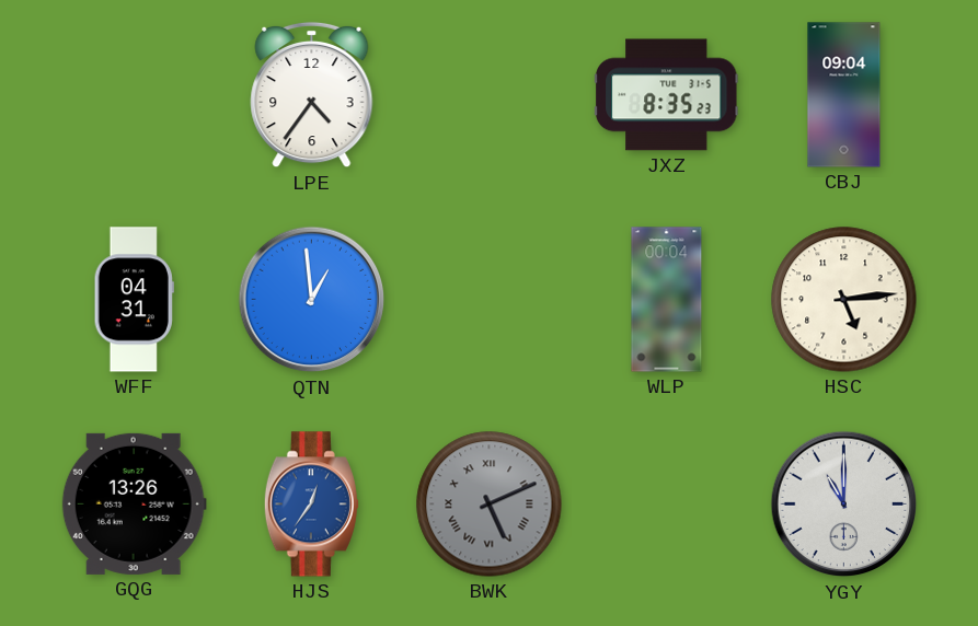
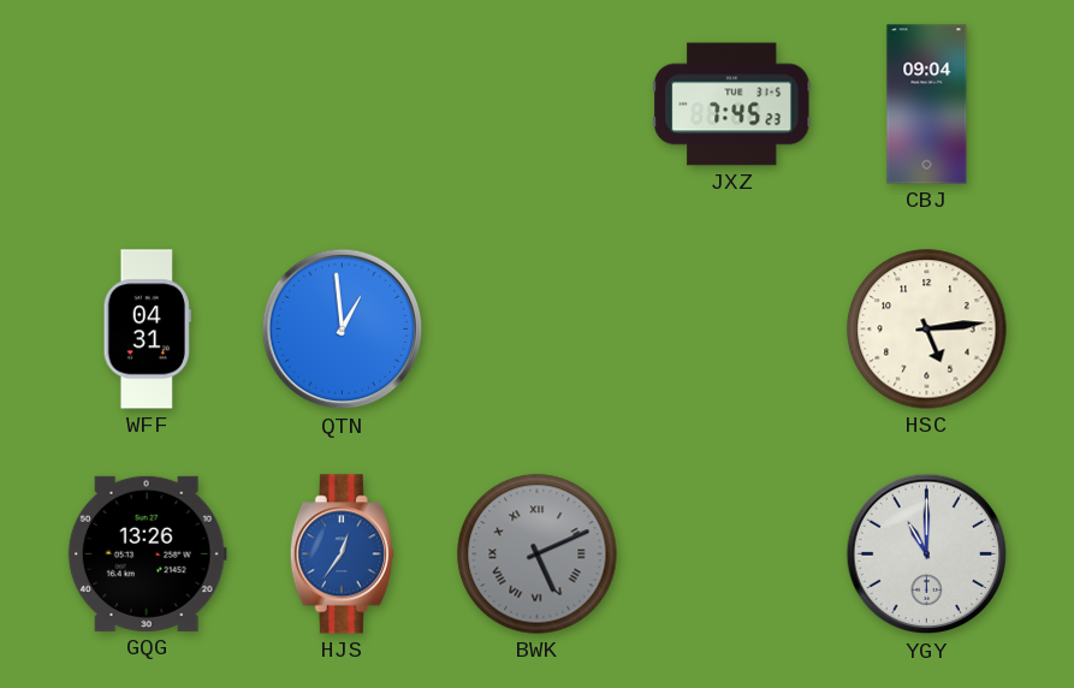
LPE: 4:36 -> none (312, 95)
JXZ: 8:35 -> 7:45 (732, 105)
WLP: 00:04 -> none (667, 300)
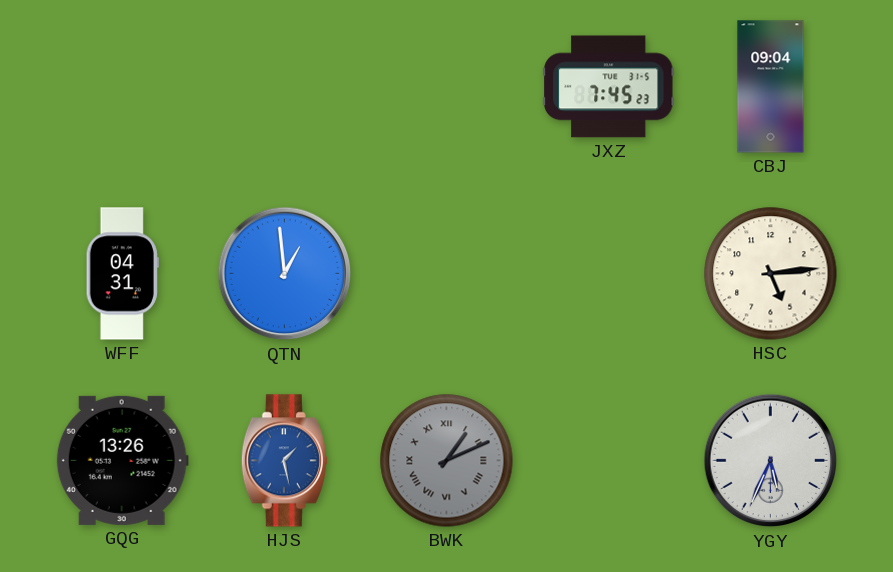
HJS: 12:36 -> 1:28 (284, 461)
BWK: 5:11 -> 1:11 (447, 461)
YGY: 11:00 -> 5:34 (771, 461)
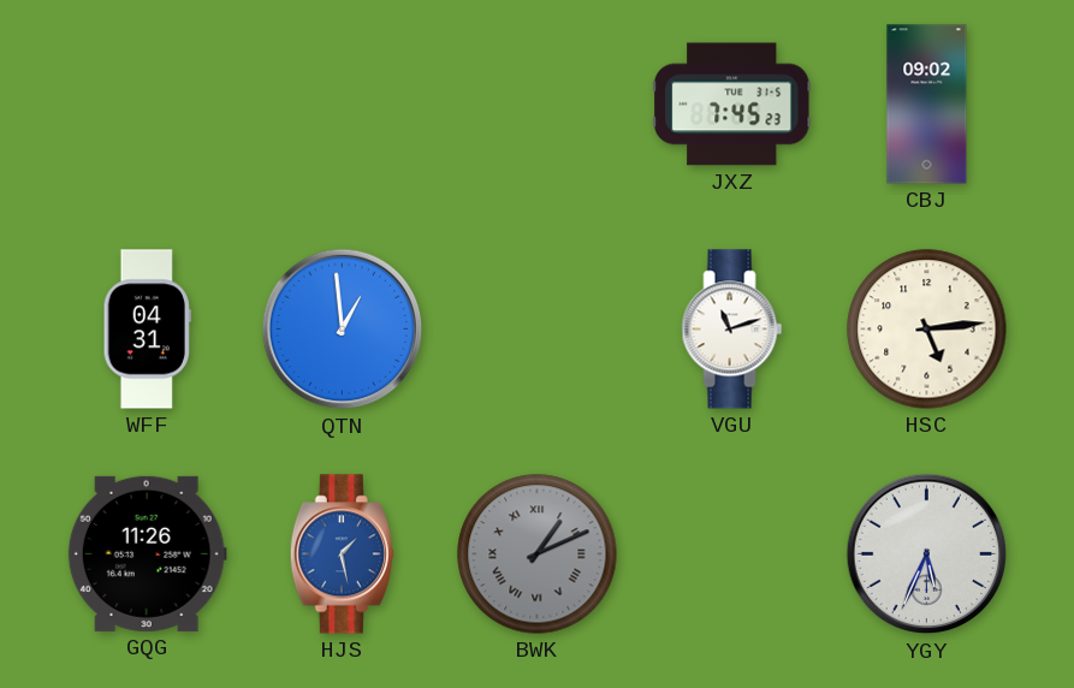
CBJ: 09:04 -> 09:02 (927, 105)
VGU: none -> 11:12 (732, 330)
GQG: 13:26 -> 11:26 (147, 553)
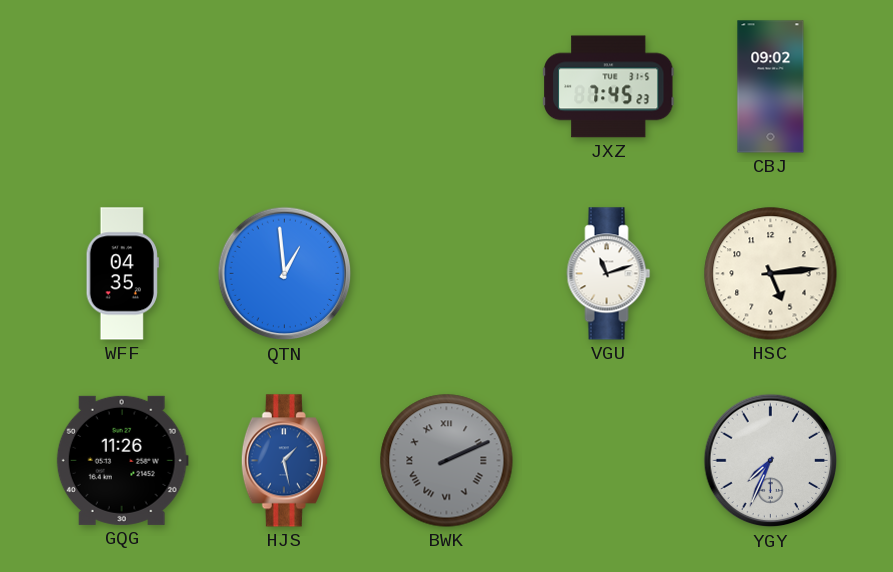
WFF: 04:31 -> 04:35 (122, 274)
BWK: 1:11 -> 2:11 (447, 461)
YGY: 5:34 -> 7:34 (771, 461)
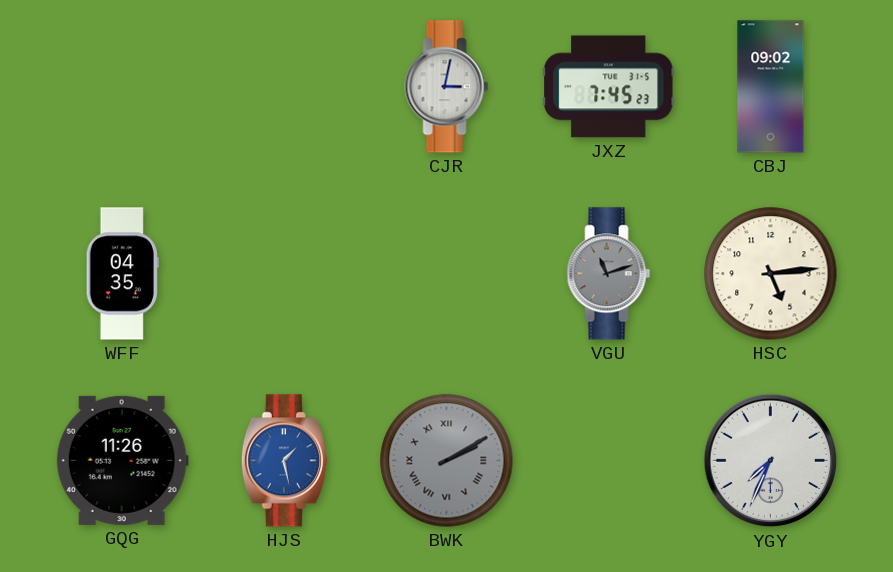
CJR: none -> 3:02 (447, 87)
QTN: 12:59 -> none (285, 274)
VGU dial: white -> grey (609, 274)
BWK: 2:11 -> 2:10 (447, 461)
